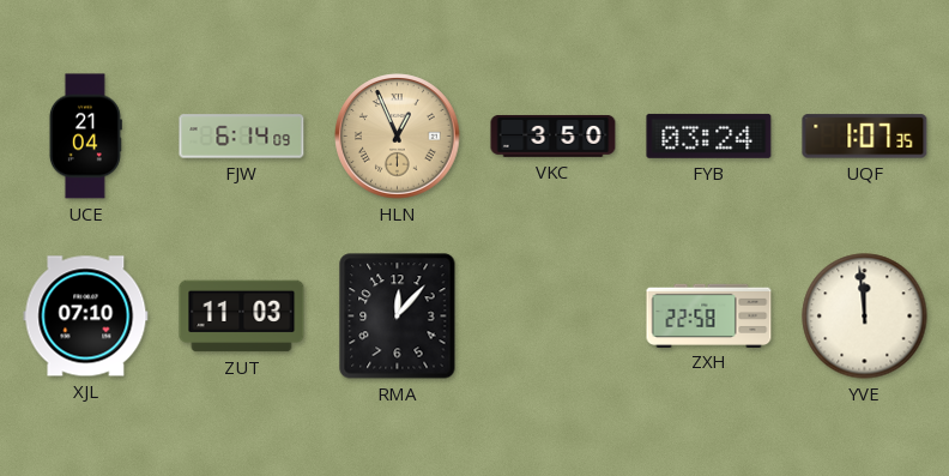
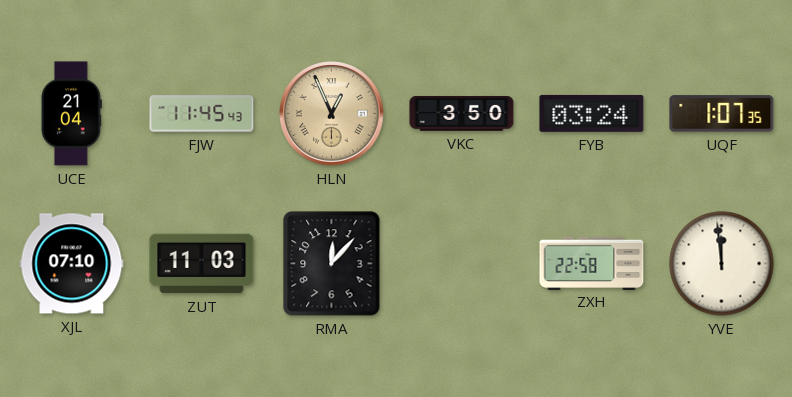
FJW: 6:14 -> 11:45 (202, 114)
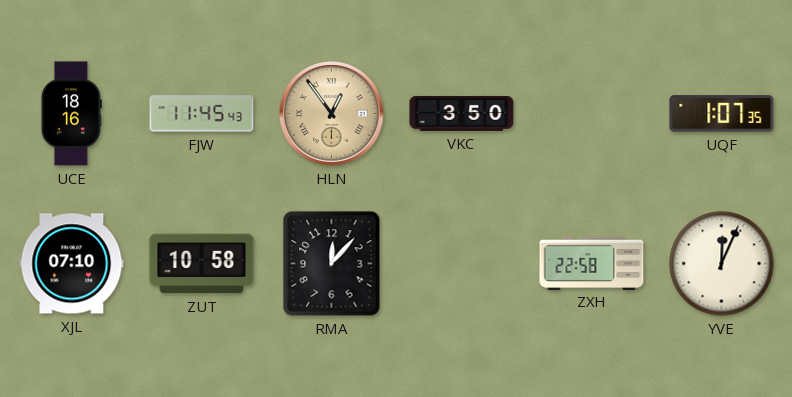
UCE: 21:04 -> 18:16 (71, 114)
HLN: 12:56 -> 12:54 (332, 114)
FYB: 03:24 -> none (592, 113)
ZUT: 11:03 -> 10:58 (202, 264)
YVE: 11:59 -> 12:04 (722, 264)
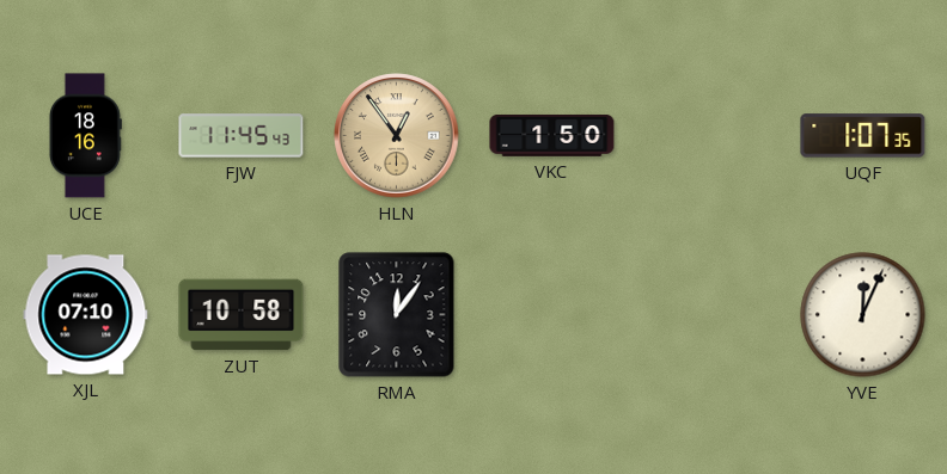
VKC: 3:50 -> 1:50 (552, 135)
RMA: 12:07 -> 12:06 (397, 315)
ZXH: 22:58 -> none (592, 263)
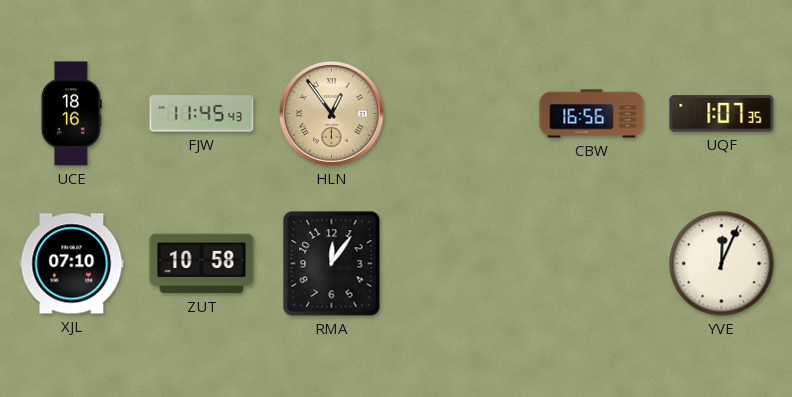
VKC: 1:50 -> none (552, 135)
CBW: none -> 16:56 (592, 114)
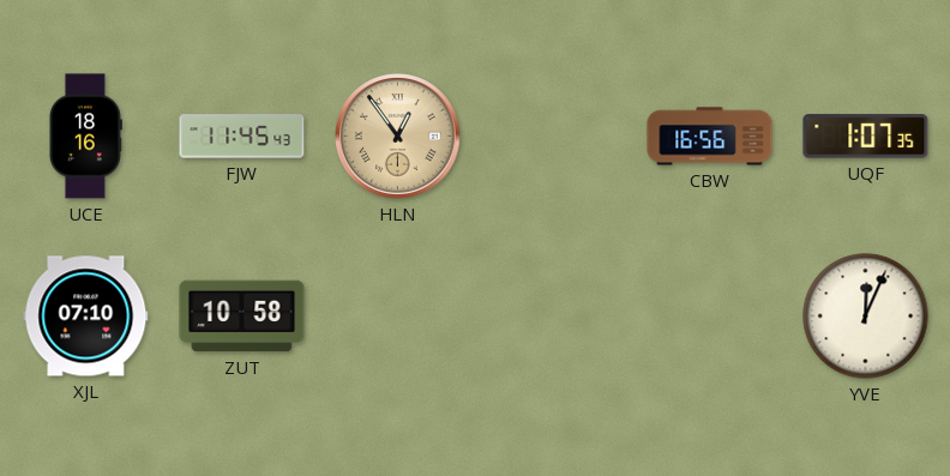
RMA: 12:06 -> none (332, 264)
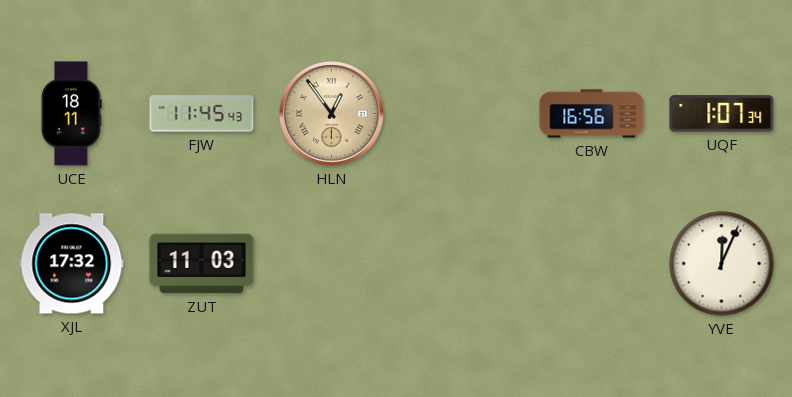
UCE: 18:16 -> 18:11 (71, 114)
UQF: 1:07:35 -> 1:07:34 (722, 114)
XJL: 07:10 -> 17:32 (72, 264)
ZUT: 10:58 -> 11:03 (202, 264)
